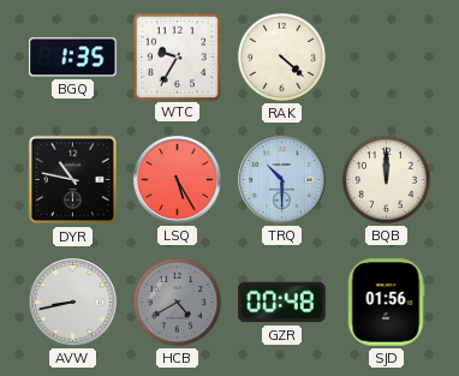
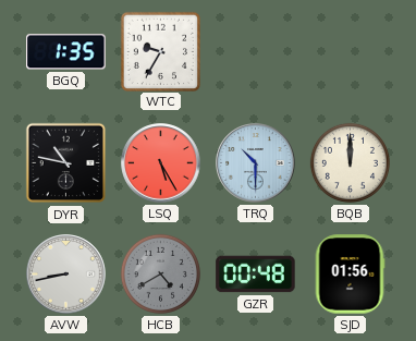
RAK: 4:22 -> none (281, 56)
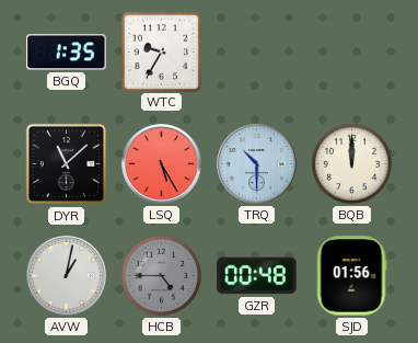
DYR: 10:47 -> 11:08 (67, 164)
AVW: 8:43 -> 1:02 (67, 276)
HCB: 4:40 -> 4:45 (161, 275)
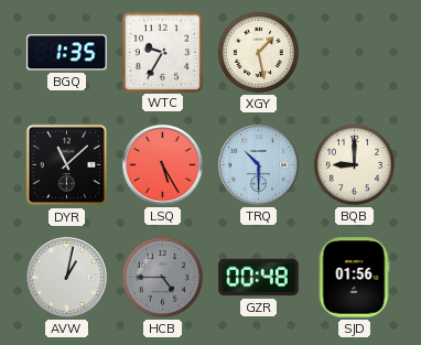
XGY: none -> 1:28 (258, 52)
BQB: 12:00 -> 9:00 (354, 164)
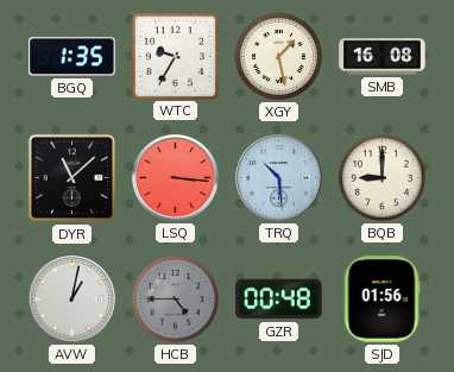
SMB: none -> 16:08 (383, 57)
LSQ: 5:25 -> 3:16 (176, 178)
TRQ: 10:30 -> 10:29 (279, 178)
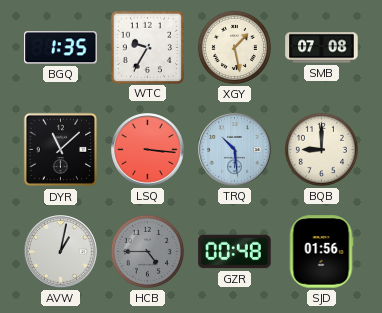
SMB: 16:08 -> 07:08 (322, 48)
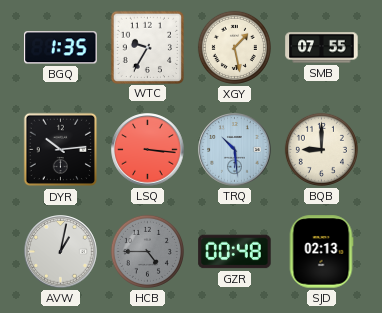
SMB: 07:08 -> 07:55 (322, 48)
DYR: 11:08 -> 10:14 (61, 150)
SJD: 01:56 -> 02:13 (321, 252)
